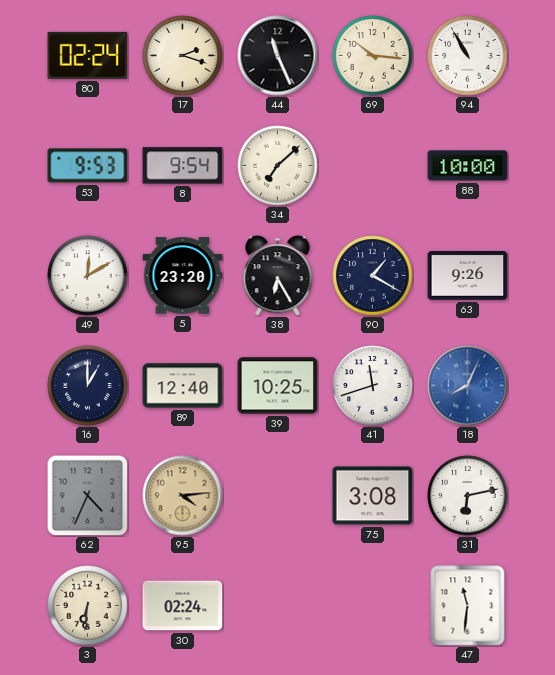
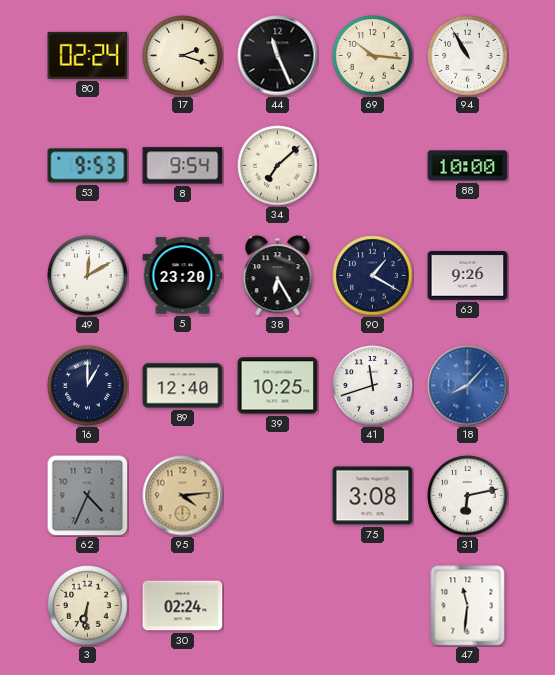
18: 8:04 -> 8:07 (468, 386)
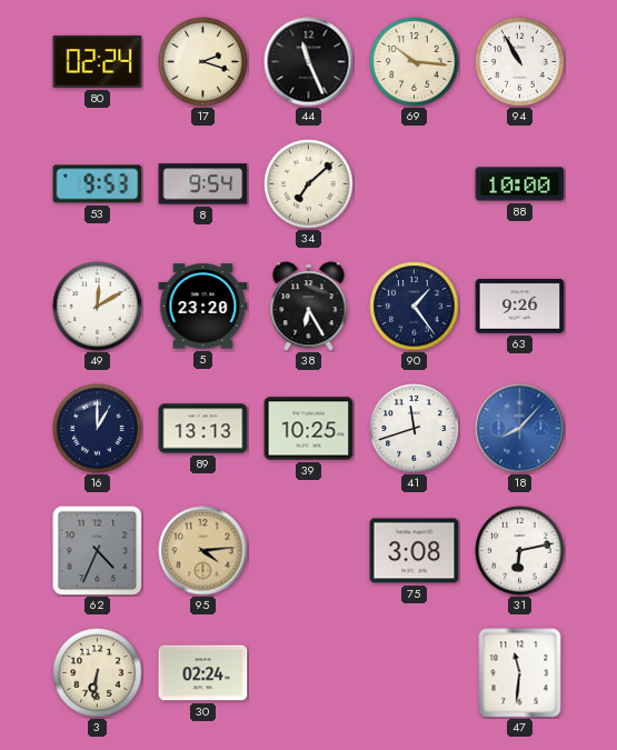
90: 1:20 -> 1:24 (415, 307)
89: 12:40 -> 13:13 (203, 429)
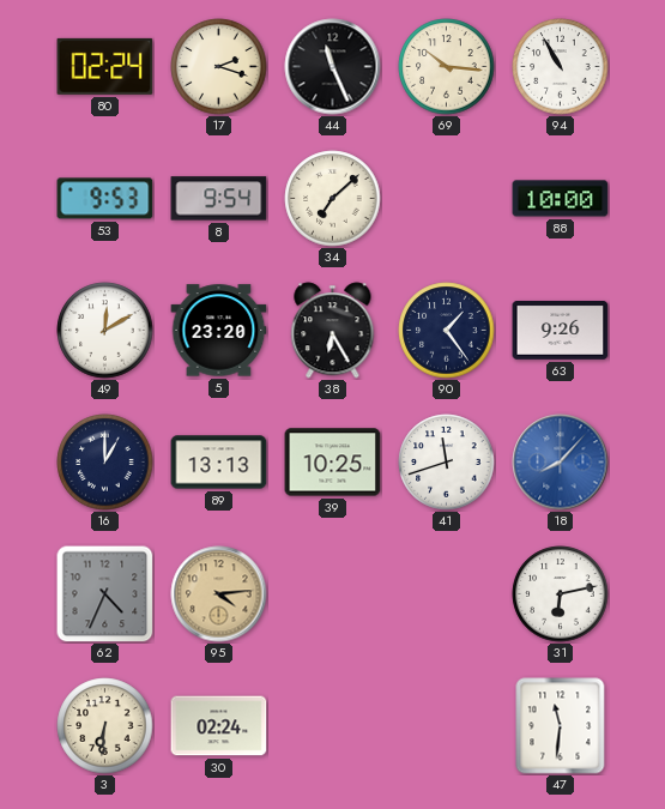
75: 3:08 -> none (415, 551)
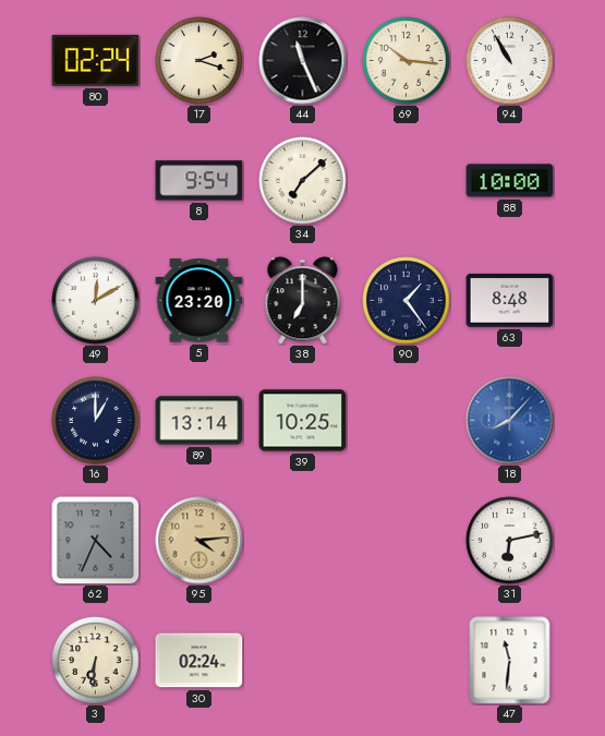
53: 9:53 -> none (105, 199)
38: 6:25 -> 7:00 (303, 301)
63: 9:26 -> 8:48 (510, 301)
89: 13:13 -> 13:14 (199, 421)
41: 11:42 -> none (447, 463)
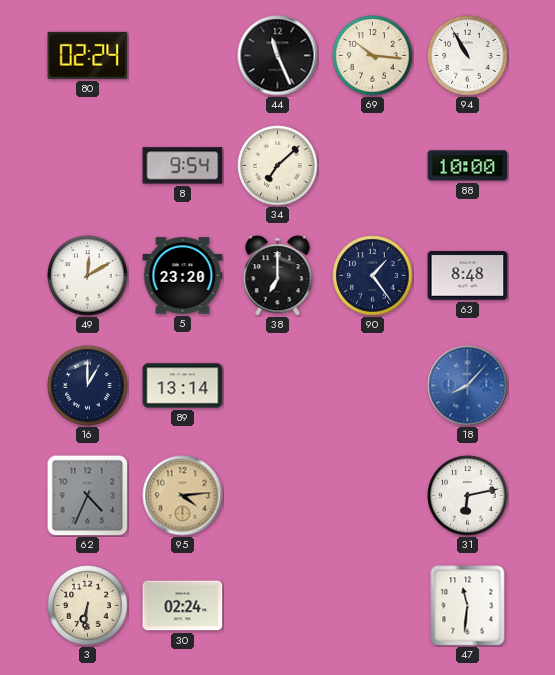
17: 2:18 -> none (199, 61)
39: 10:25 -> none (303, 421)
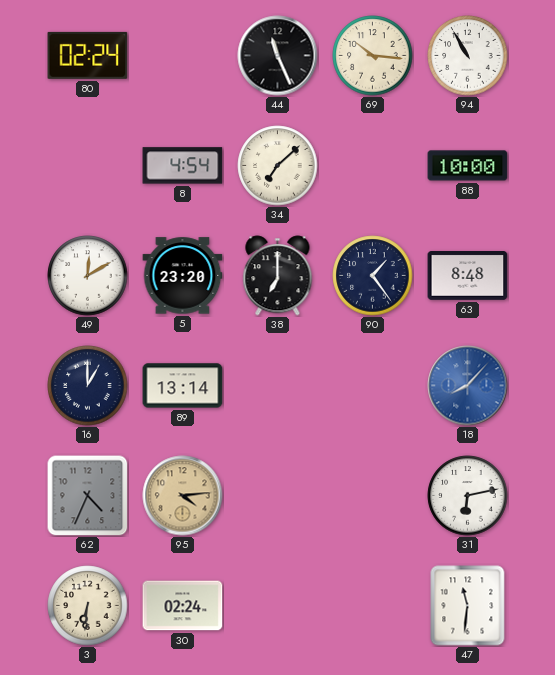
8: 9:54 -> 4:54 (183, 166)
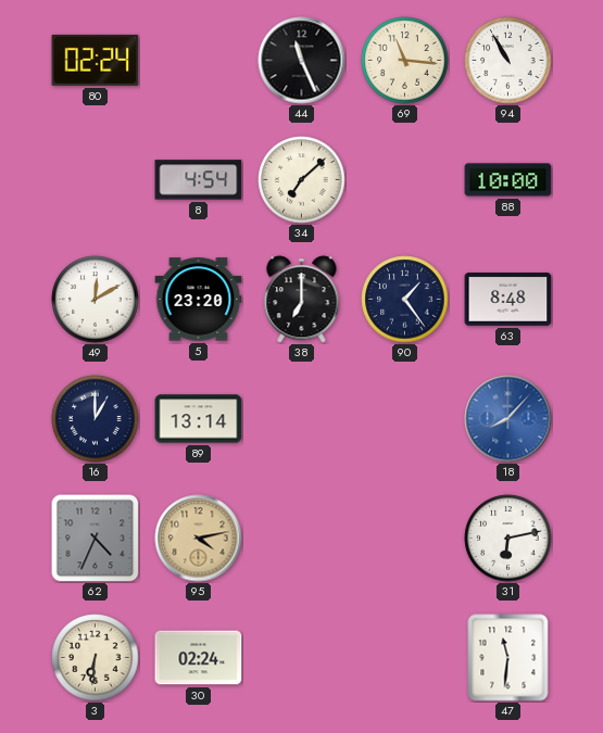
69: 10:16 -> 11:16 (405, 61)
95: 4:14 -> 4:13 (199, 539)
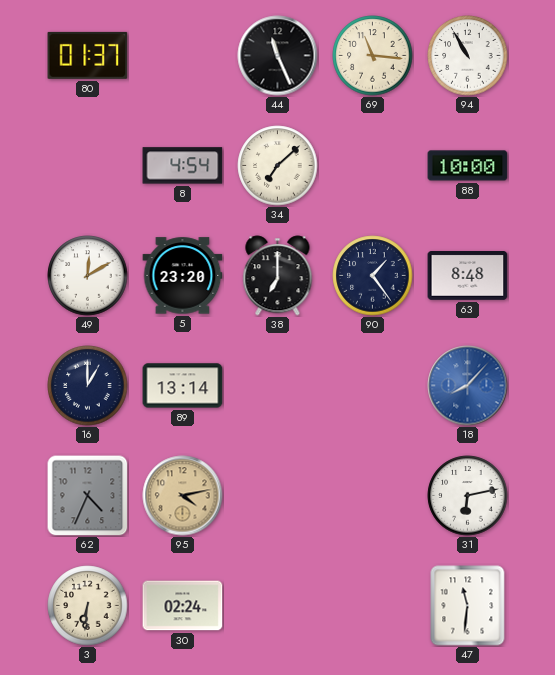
80: 02:24 -> 01:37 (88, 55)
